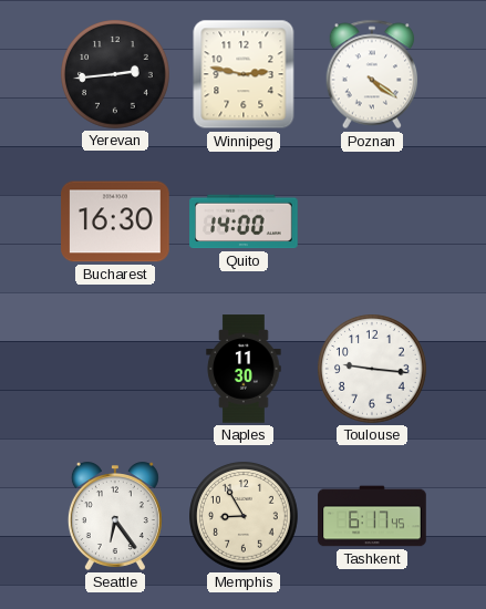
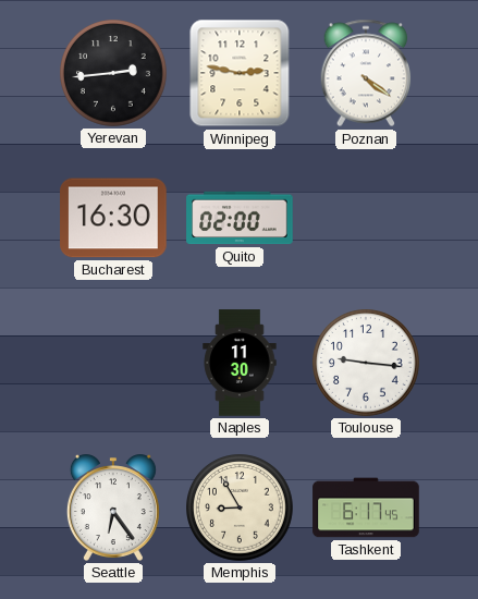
Quito: 14:00 -> 02:00 (240, 218)
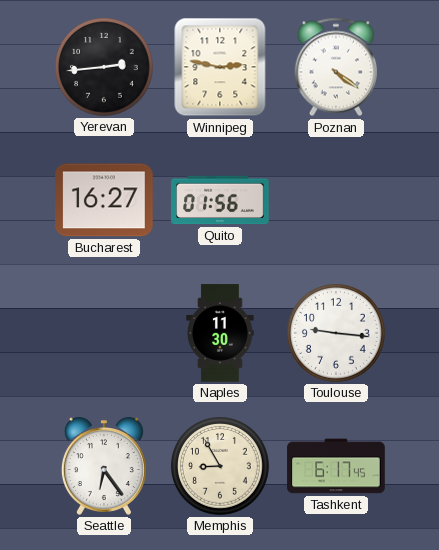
Bucharest: 16:30 -> 16:27 (104, 200)
Quito: 02:00 -> 01:56 (220, 200)
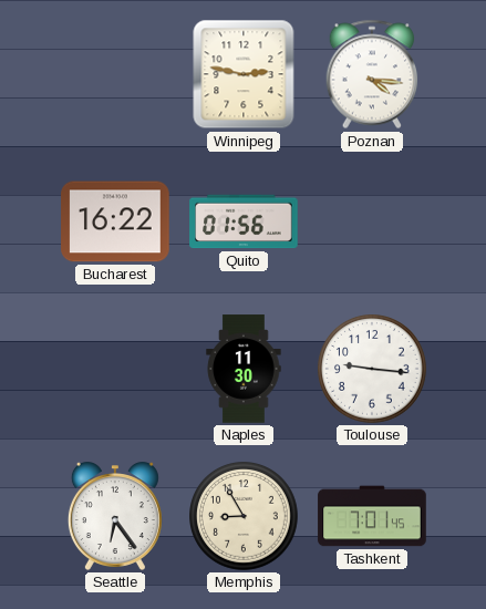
Yerevan: 2:44 -> none (105, 68)
Poznan: 4:21 -> 4:16 (372, 74)
Bucharest: 16:27 -> 16:22 (115, 221)
Tashkent: 6:17 -> 7:01 (372, 516)
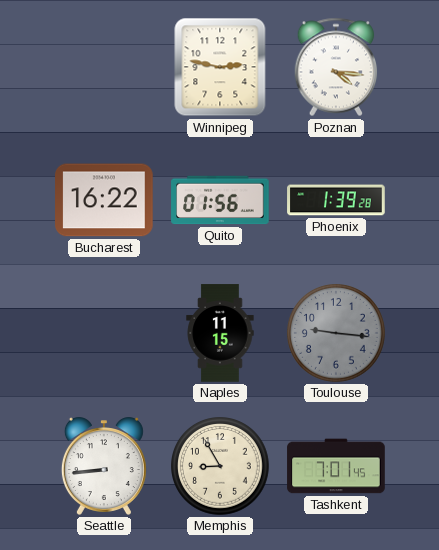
Phoenix: none -> 1:39 (336, 200)
Naples: 11:30 -> 11:15 (220, 333)
Toulouse dial: white -> grey (337, 334)
Seattle: 6:24 -> 8:44 (104, 466)
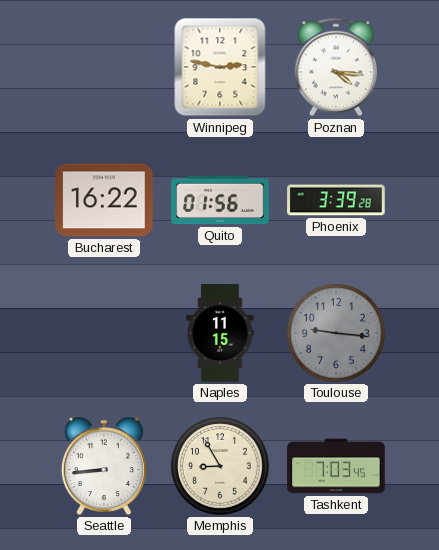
Phoenix: 1:39 -> 3:39 (336, 200)
Tashkent: 7:01 -> 7:03 (336, 466)
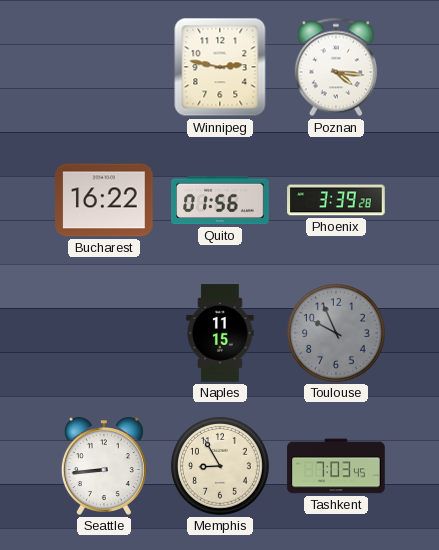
Toulouse: 9:16 -> 9:56 (337, 334)
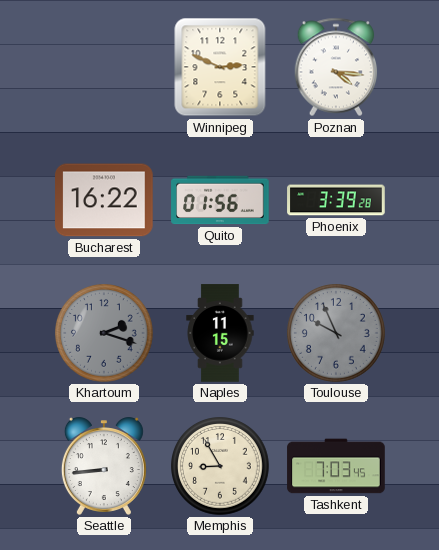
Winnipeg: 2:47 -> 2:49 (220, 67)
Khartoum: none -> 2:18 (105, 334)
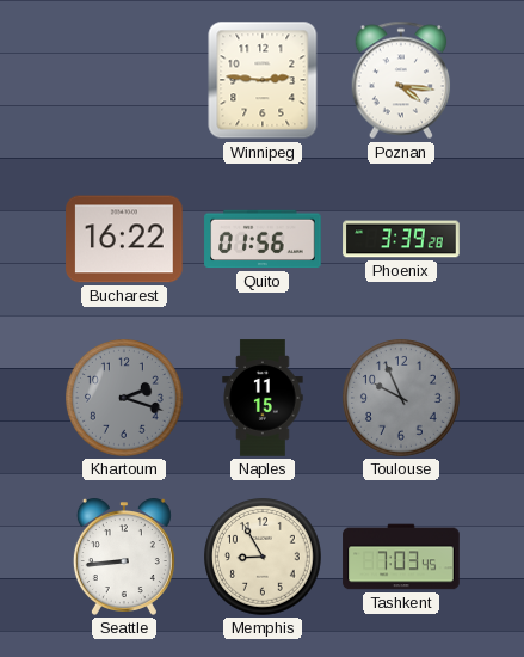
Winnipeg: 2:49 -> 2:46 (263, 80)
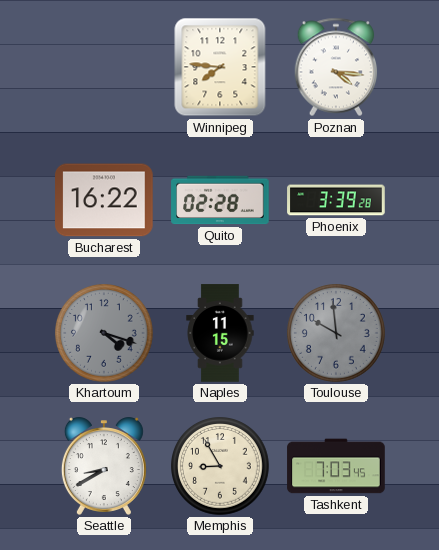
Winnipeg: 2:46 -> 7:46 (220, 67)
Quito: 01:56 -> 02:28 (220, 200)
Khartoum: 2:18 -> 4:18 (105, 334)
Toulouse: 9:56 -> 9:59 (337, 334)
Seattle: 8:44 -> 8:40 (104, 466)
